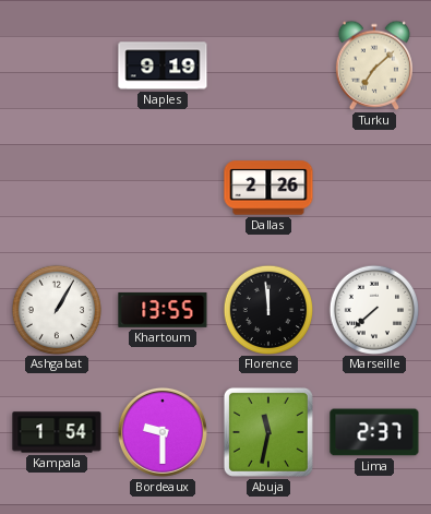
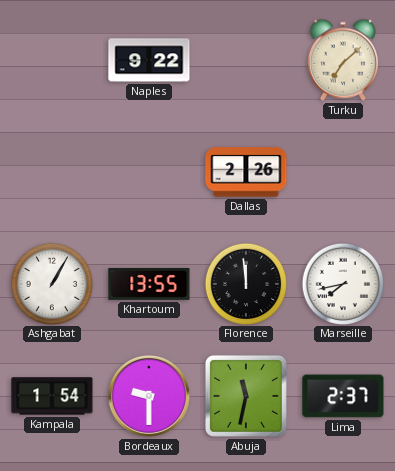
Naples: 9:19 -> 9:22 (149, 60)
Marseille: 7:38 -> 7:43 (342, 283)
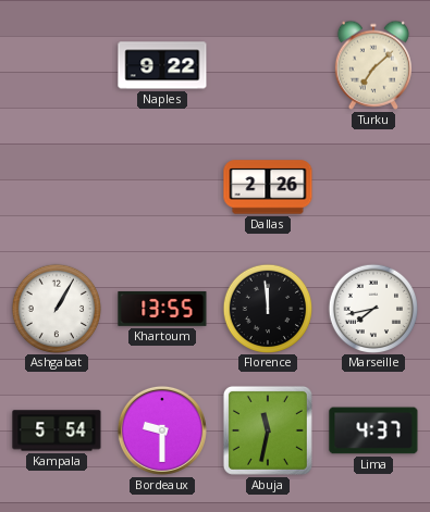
Kampala: 1:54 -> 5:54 (57, 430)
Lima: 2:37 -> 4:37 (373, 430)
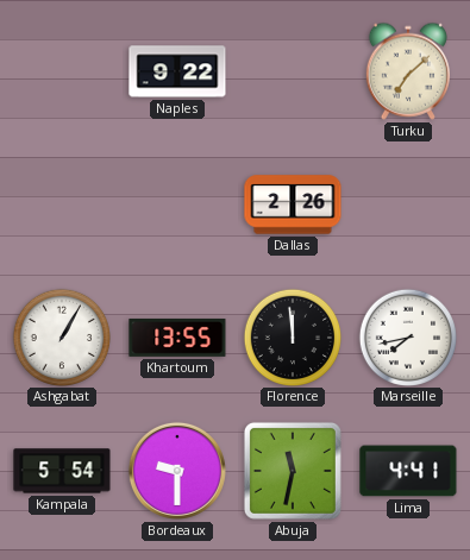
Lima: 4:37 -> 4:41 (408, 471)
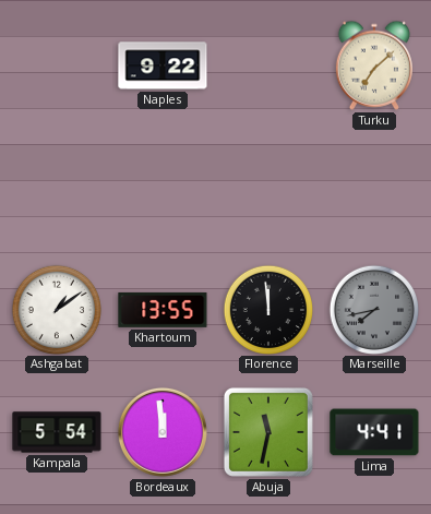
Dallas: 2:26 -> none (293, 205)
Ashgabat: 1:05 -> 1:09 (56, 309)
Marseille dial: white -> grey (373, 309)
Bordeaux: 9:30 -> 11:59 (163, 432)
